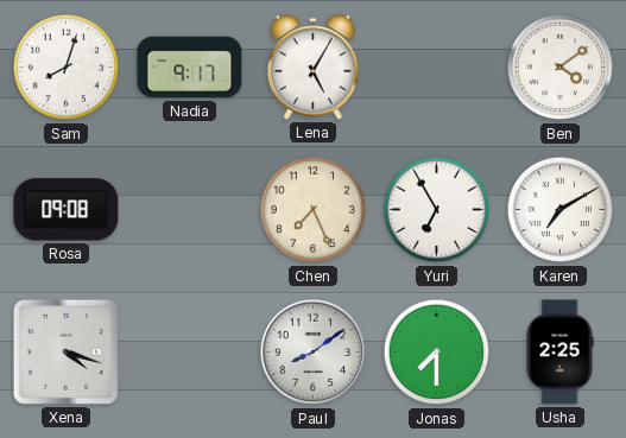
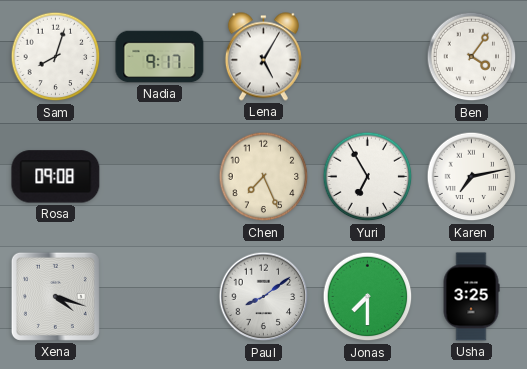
Ben: 4:09 -> 4:06 (472, 57)
Karen: 7:10 -> 7:13 (472, 177)
Usha: 2:25 -> 3:25 (471, 297)
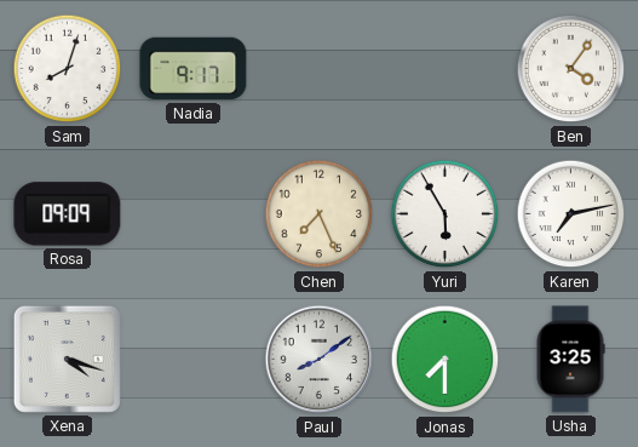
Lena: 5:05 -> none (263, 57)
Rosa: 09:08 -> 09:09 (68, 214)
Yuri: 6:55 -> 5:55 (446, 214)
